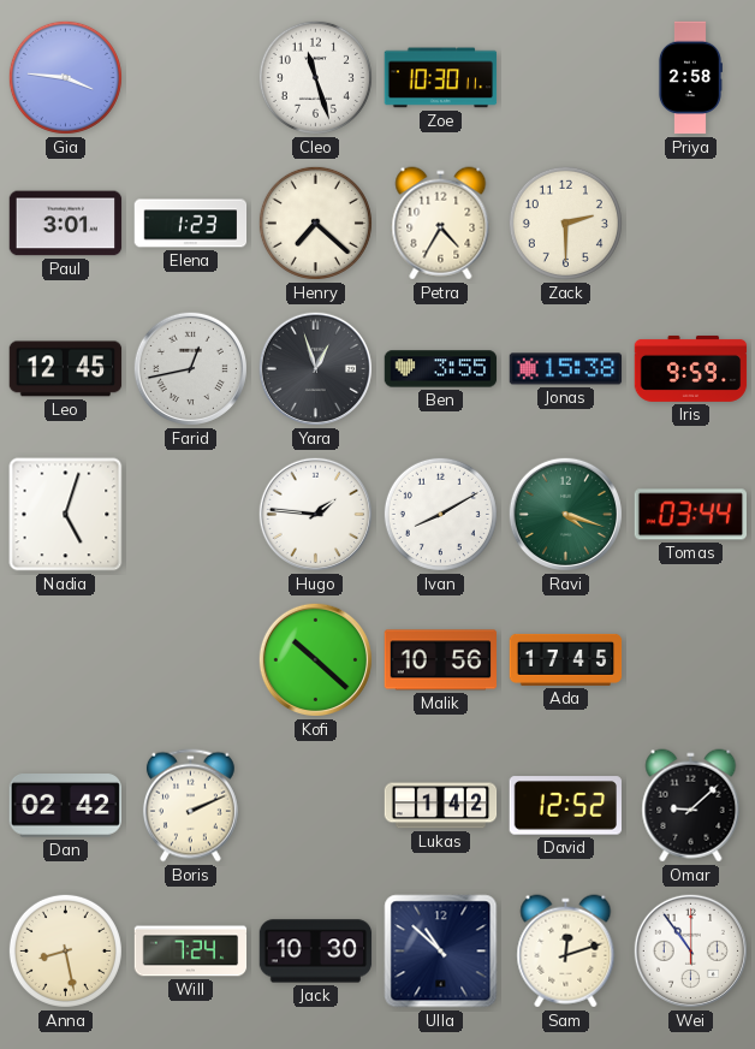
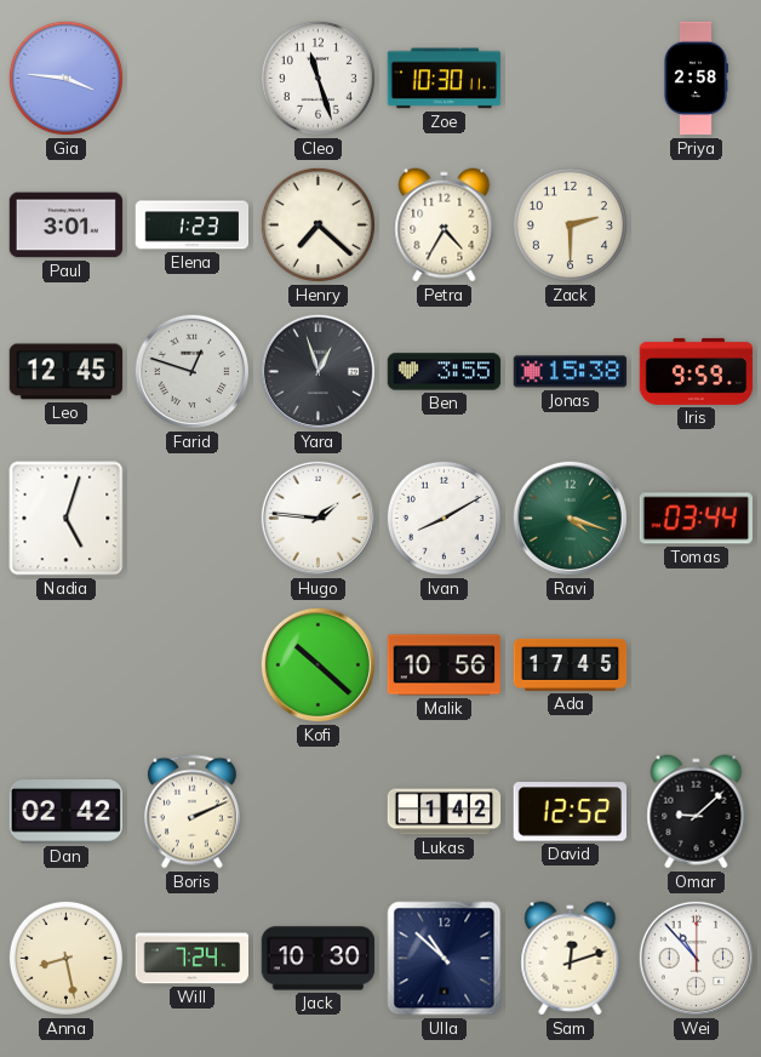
Farid: 12:43 -> 12:48 (191, 371)
Wei: 10:54 -> 10:53 (696, 958)
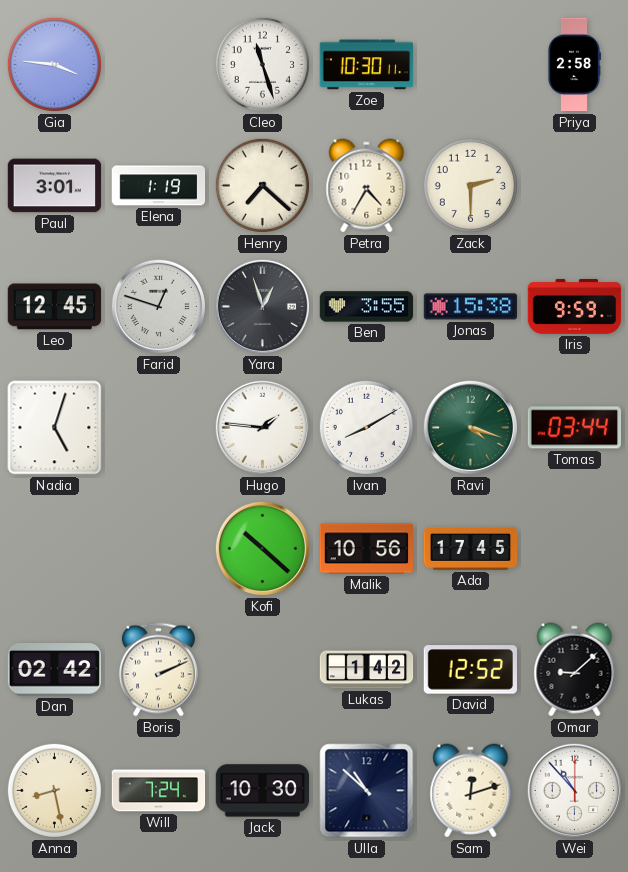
Elena: 1:23 -> 1:19 (159, 186)
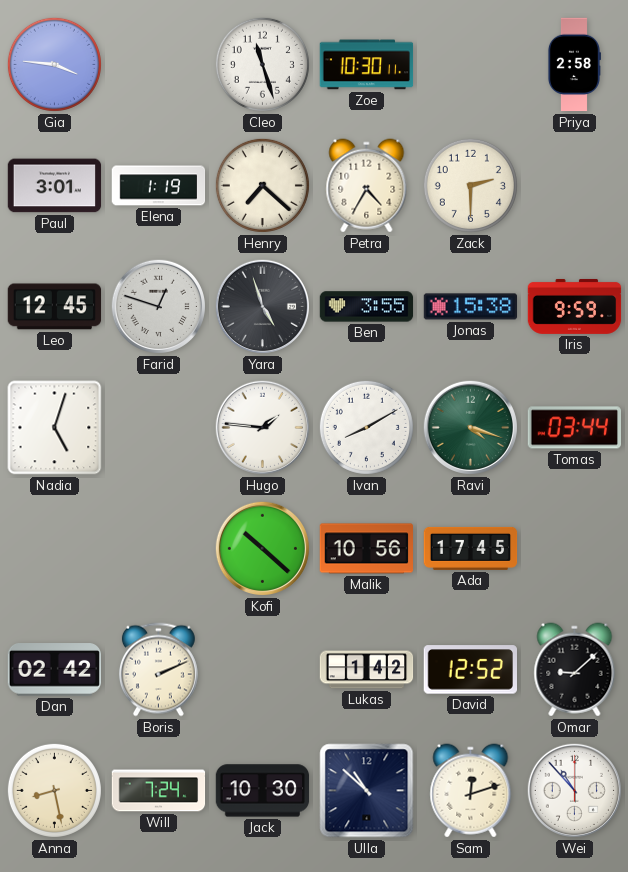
Yara: 12:57 -> 4:57 (262, 306)
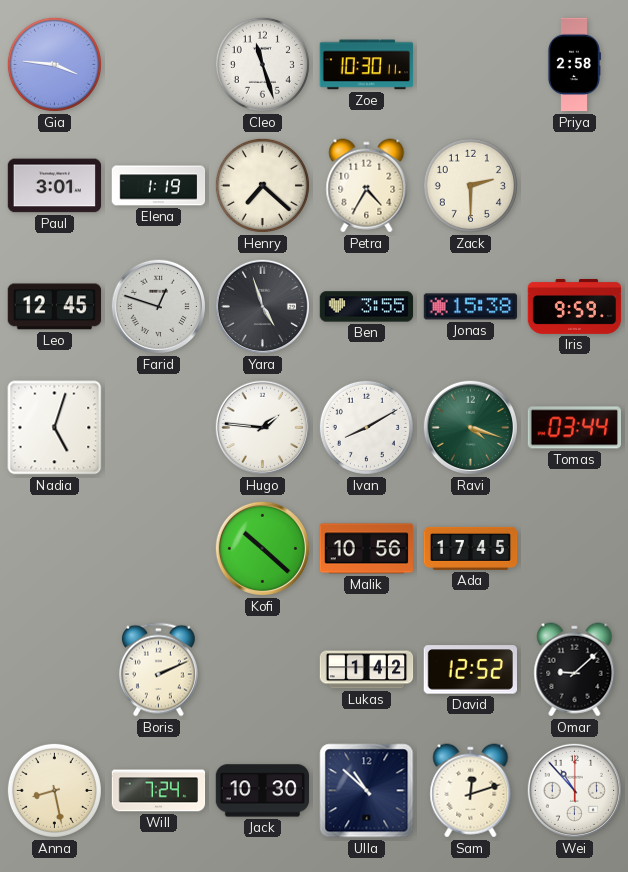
Dan: 02:42 -> none (54, 670)
